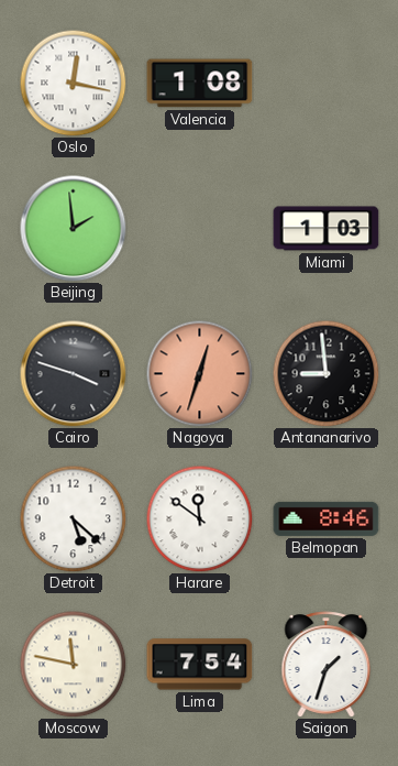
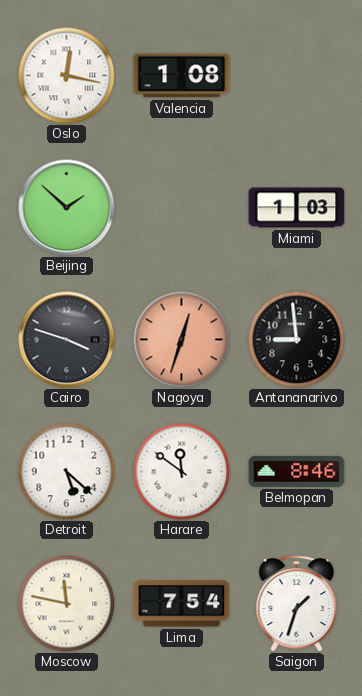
Beijing: 1:59 -> 1:52 (67, 208)
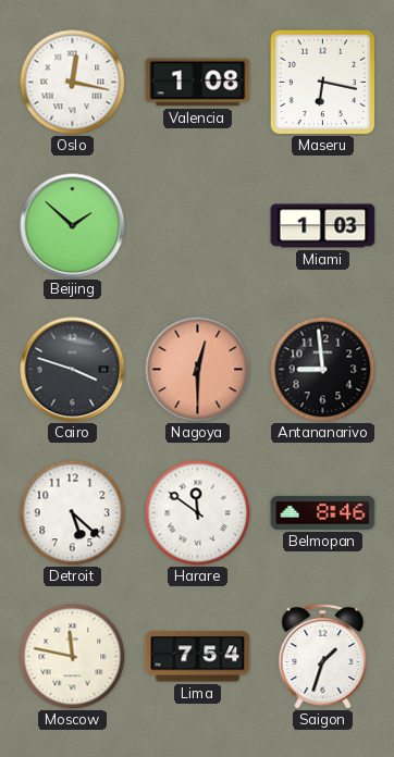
Maseru: none -> 6:17 (322, 82)
Nagoya: 12:33 -> 12:30 (197, 369)
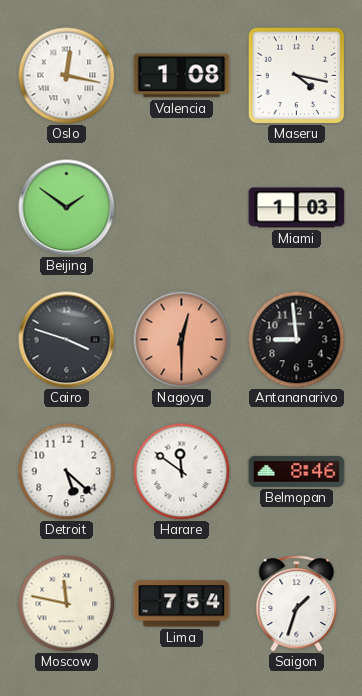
Maseru: 6:17 -> 4:17 (296, 75)
Beijing: 1:52 -> 1:51 (67, 208)
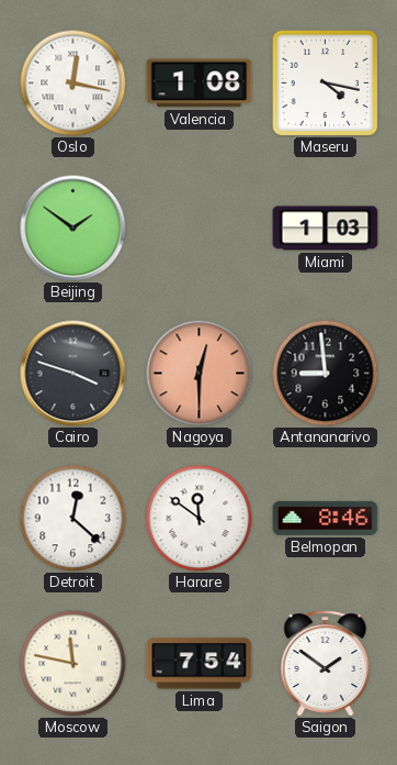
Detroit: 5:22 -> 12:22 (72, 518)
Saigon: 1:33 -> 1:51 (326, 664)
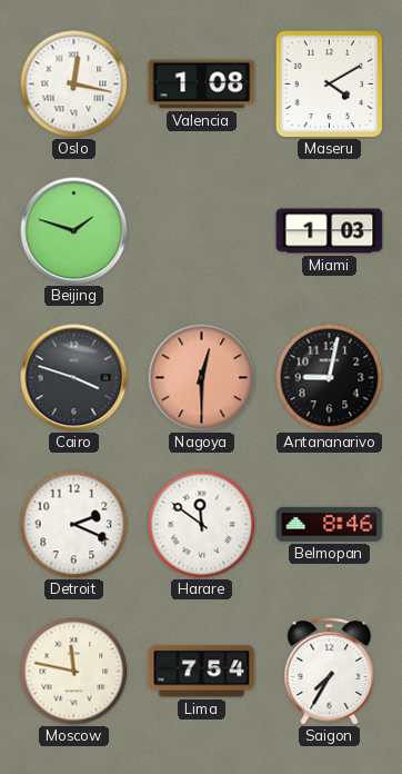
Maseru: 4:17 -> 4:10 (329, 83)
Beijing: 1:51 -> 1:48 (74, 231)
Antananarivo: 8:59 -> 9:02 (329, 377)
Detroit: 12:22 -> 2:19 (73, 524)
Saigon: 1:51 -> 7:35 (330, 672)
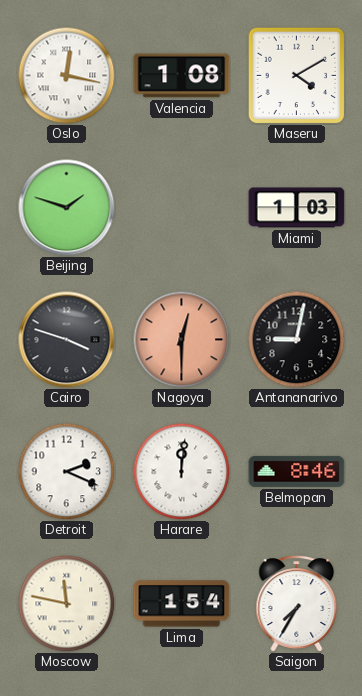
Harare: 11:51 -> 12:01 (181, 471)
Lima: 7:54 -> 1:54 (182, 604)
